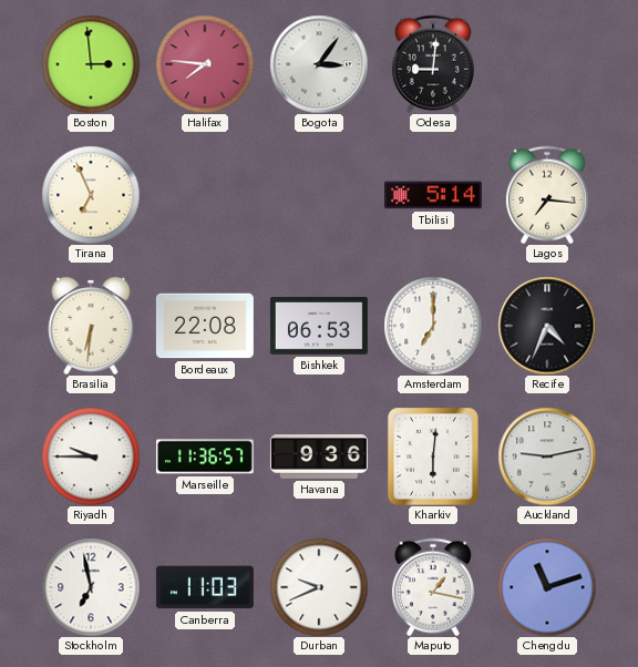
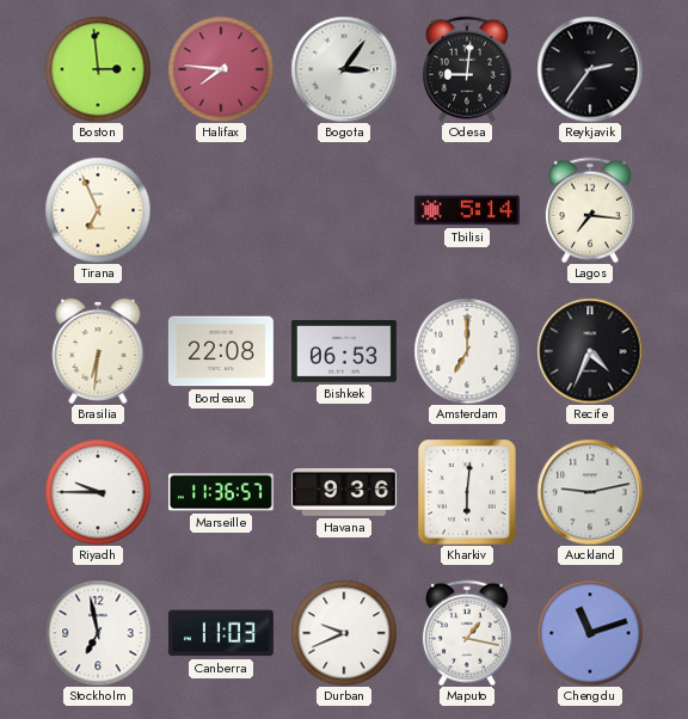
Reykjavik: none -> 2:36 (590, 69)
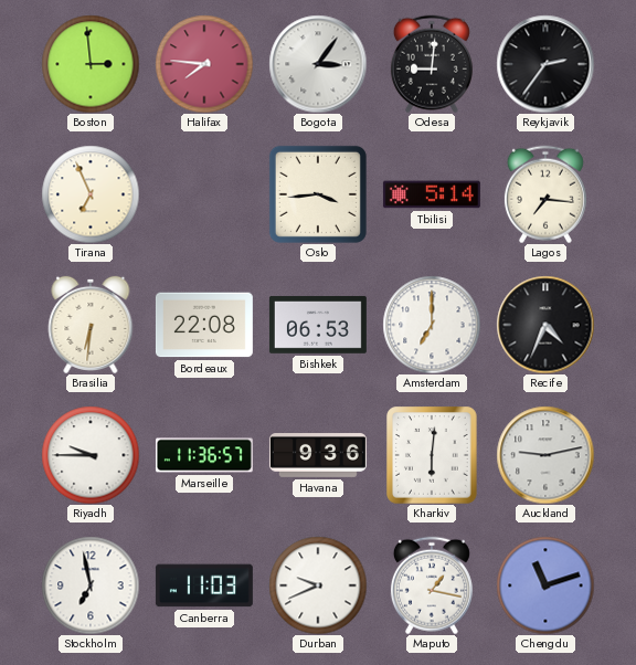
Oslo: none -> 3:44 (318, 194)
